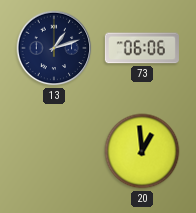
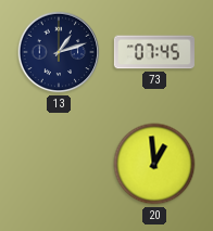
73: 06:06 -> 07:45 (154, 52)
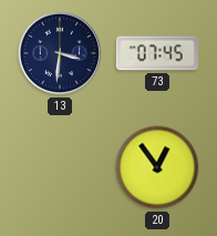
13: 1:12 -> 3:31 (60, 53)
20: 12:59 -> 12:54 (157, 167)
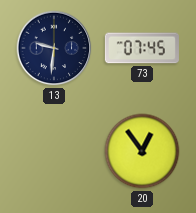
13: 3:31 -> 9:31 (54, 48)
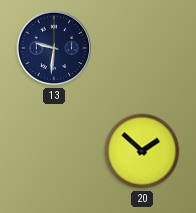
73: 07:45 -> none (142, 48)
20: 12:54 -> 1:52 (142, 151)
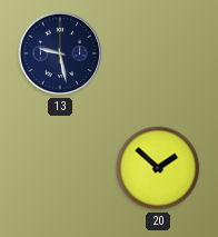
13: 9:31 -> 9:28 (60, 53)
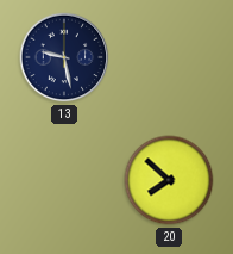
20: 1:52 -> 7:52 (169, 180)
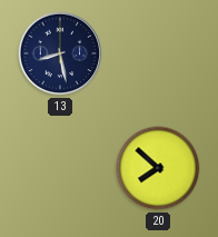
13: 9:28 -> 8:28 (60, 53)
